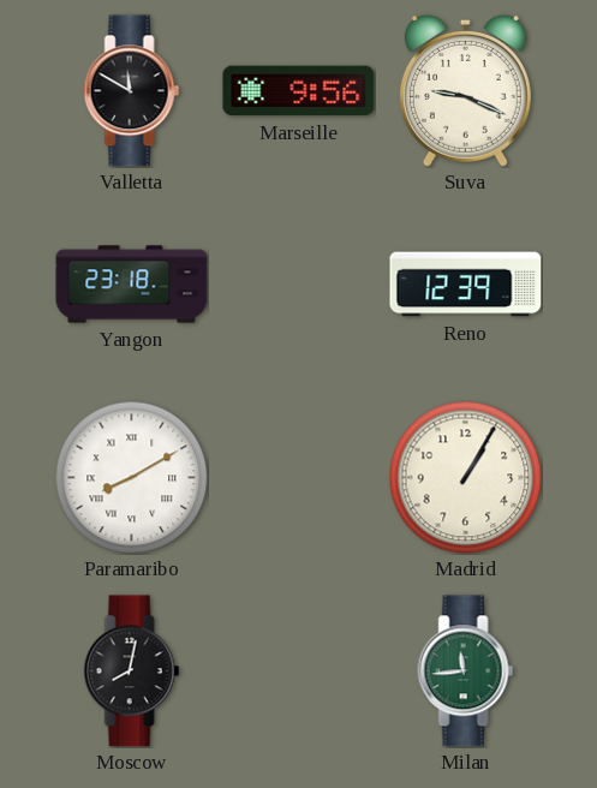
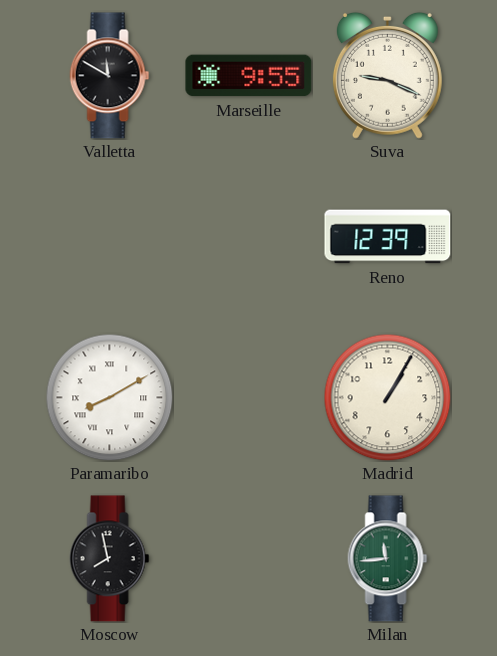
Marseille: 9:56 -> 9:55 (249, 76)
Yangon: 23:18 -> none (132, 285)
Moscow: 8:02 -> 7:58 (110, 559)
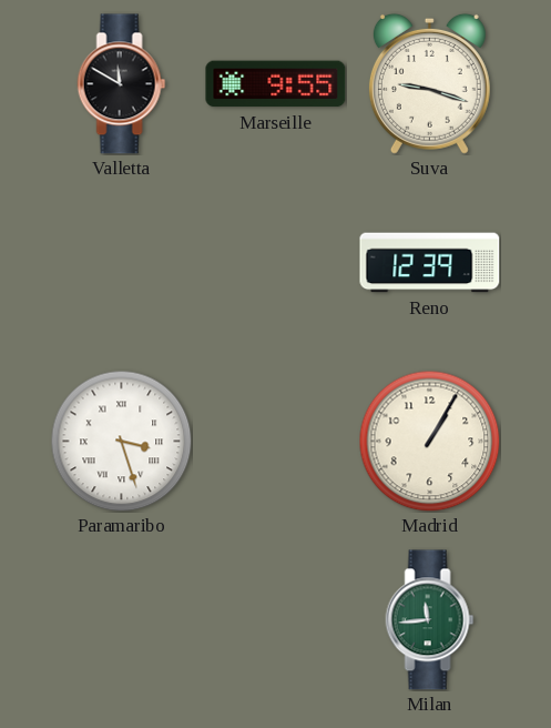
Suva: 9:19 -> 9:18 (429, 83)
Paramaribo: 8:10 -> 3:27 (121, 441)
Moscow: 7:58 -> none (110, 559)
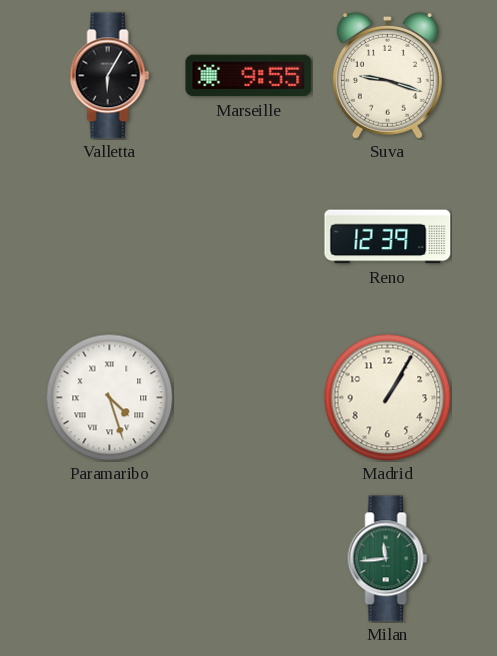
Valletta: 11:50 -> 6:05 (110, 76)
Paramaribo: 3:27 -> 4:27 (109, 397)
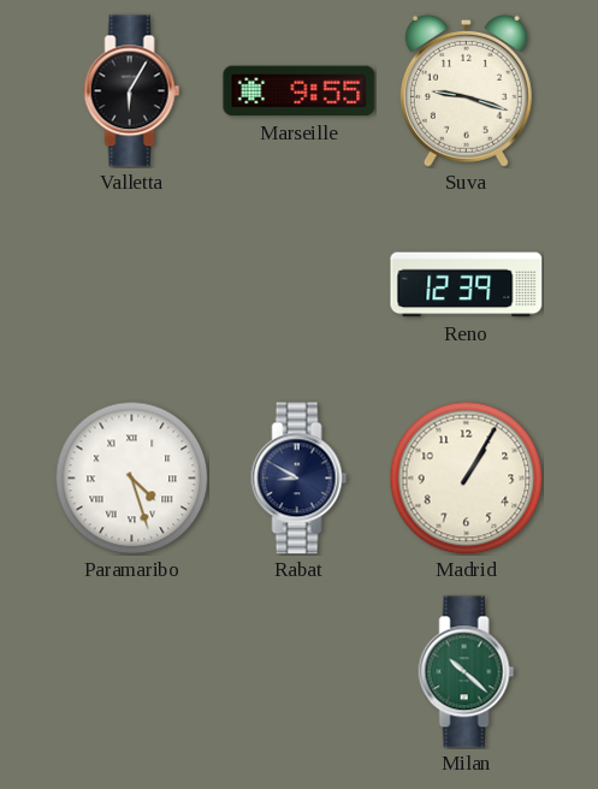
Rabat: none -> 8:50 (300, 479)
Milan: 11:44 -> 10:22 (467, 672)
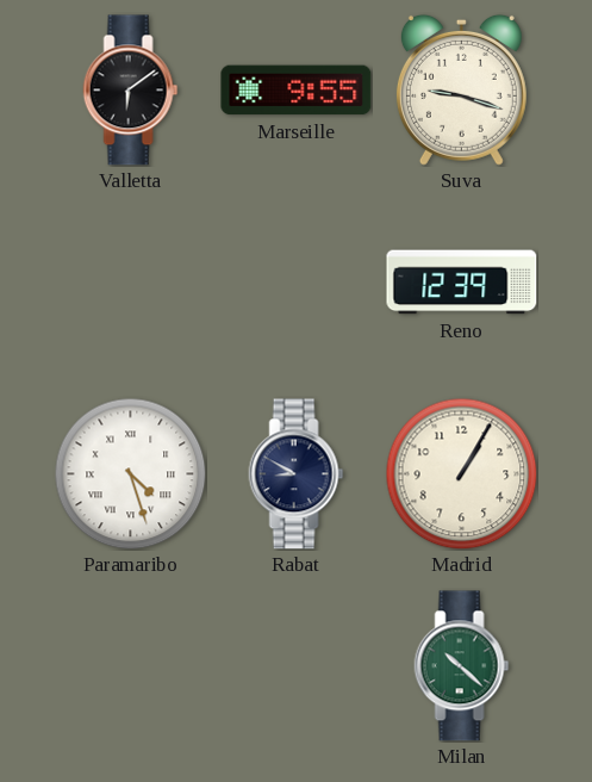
Valletta: 6:05 -> 6:09 (131, 91)
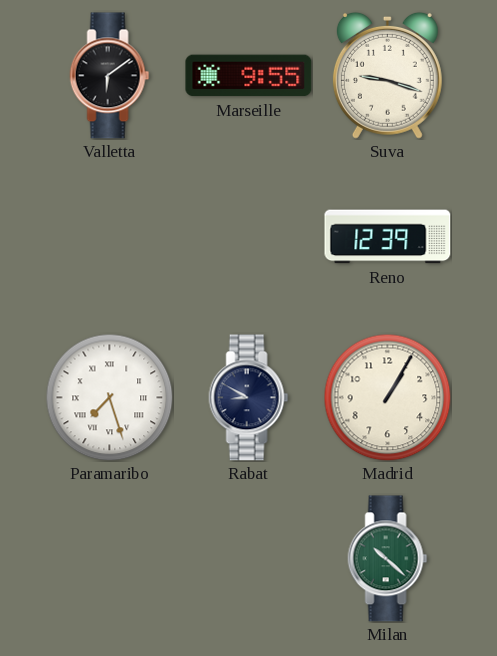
Paramaribo: 4:27 -> 7:27 (109, 397)
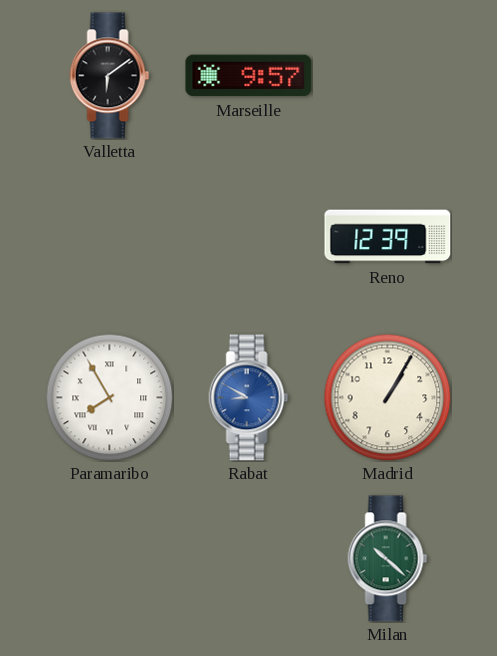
Marseille: 9:55 -> 9:57 (249, 76)
Suva: 9:18 -> none (387, 75)
Paramaribo: 7:27 -> 7:55 (109, 397)
Rabat dial: navy -> blue (249, 398)
